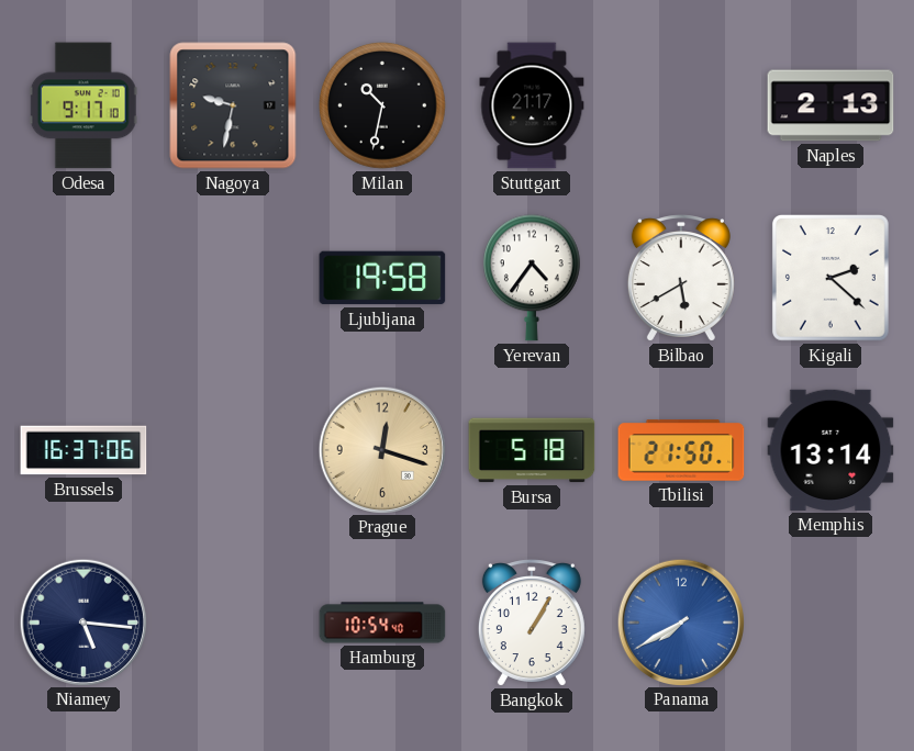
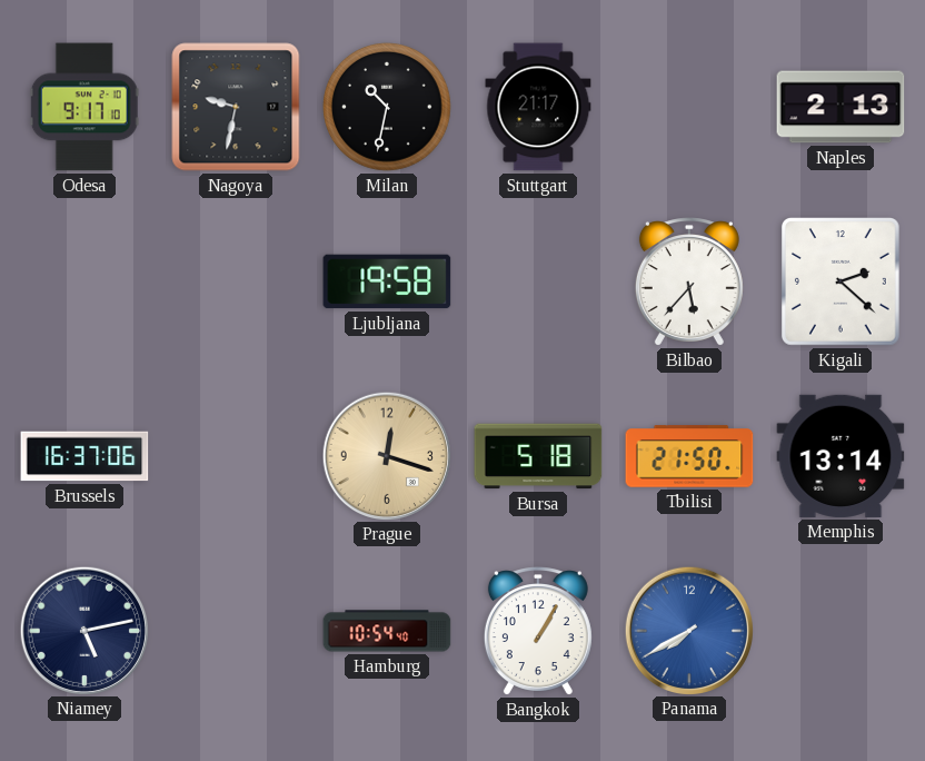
Yerevan: 4:36 -> none (533, 278)
Bilbao: 5:40 -> 5:37 (689, 281)
Niamey: 5:16 -> 5:13 (83, 630)
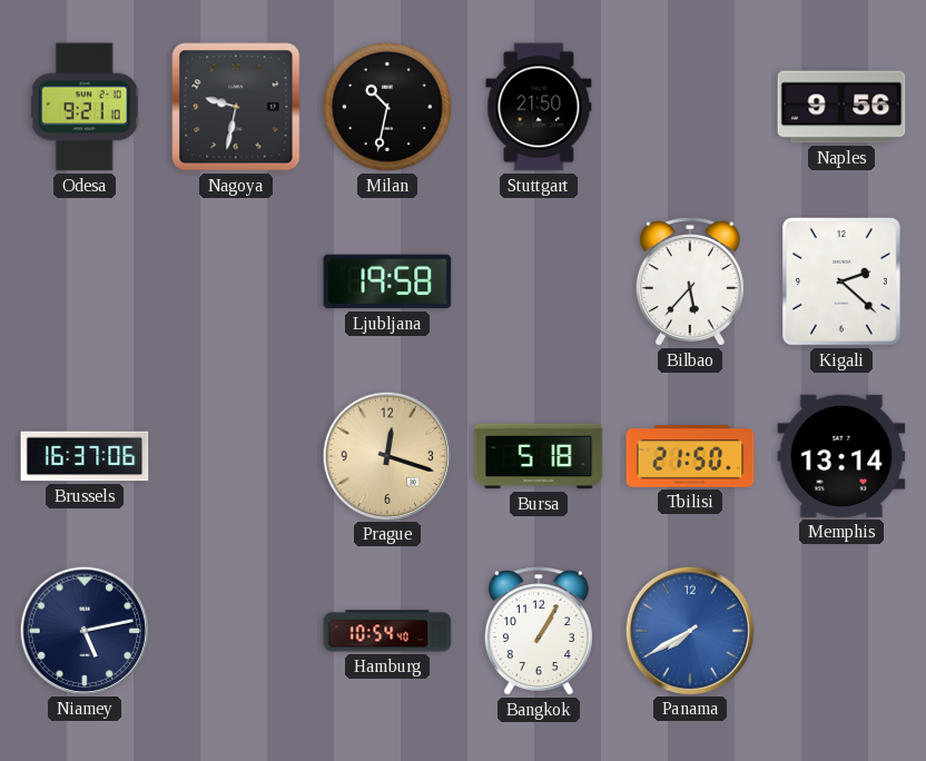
Odesa: 9:17 -> 9:21 (85, 107)
Stuttgart: 21:17 -> 21:50 (539, 107)
Naples: 2:13 -> 9:56 (841, 107)
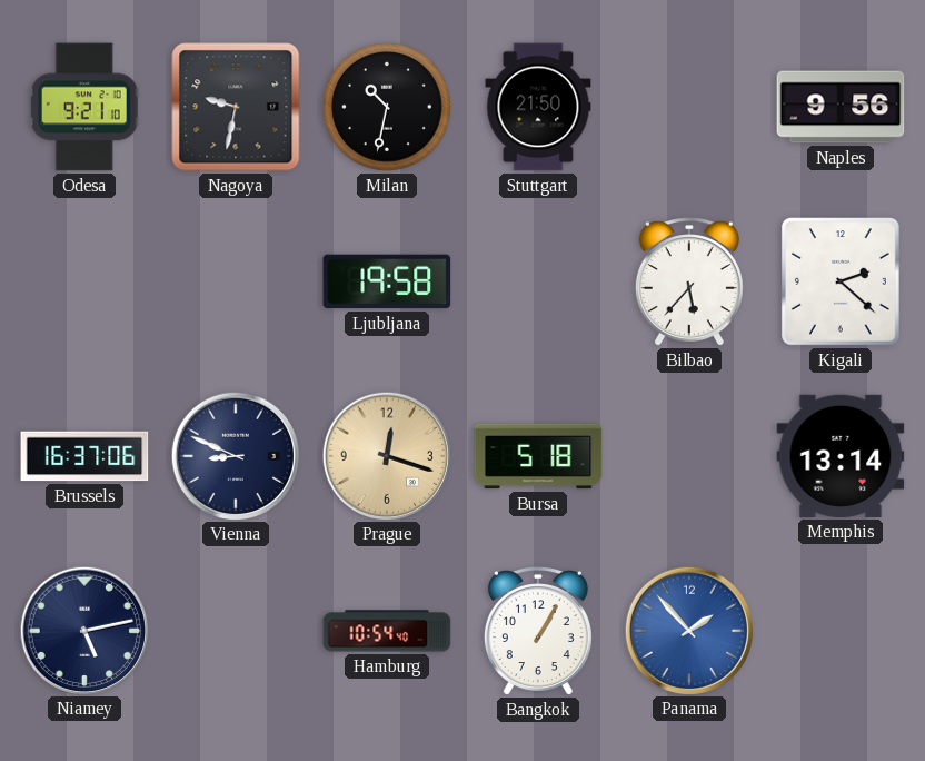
Vienna: none -> 8:49 (235, 455)
Tbilisi: 21:50 -> none (690, 456)
Panama: 7:40 -> 1:53 (688, 630)
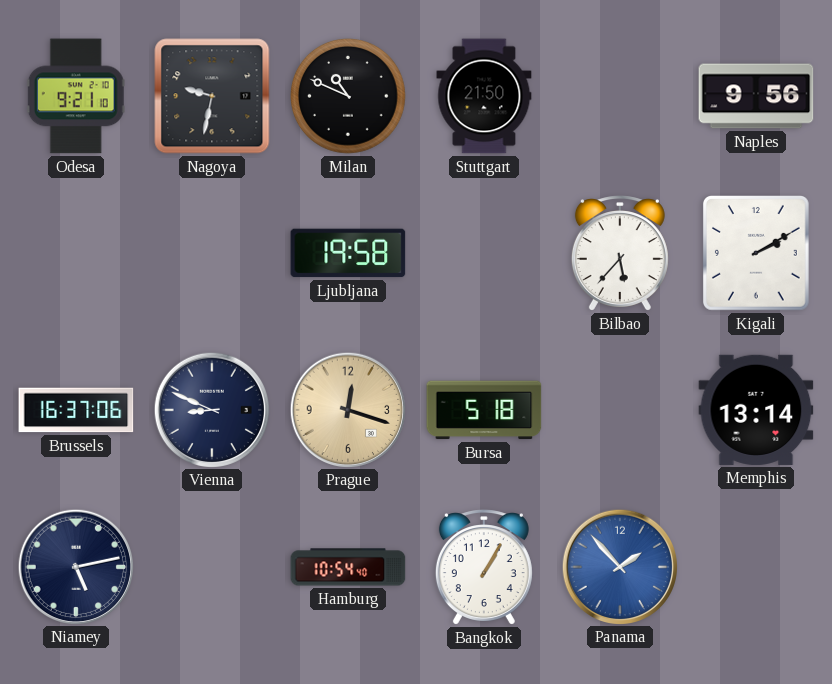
Milan: 10:32 -> 10:49 (348, 96)
Kigali: 2:22 -> 2:10 (756, 254)
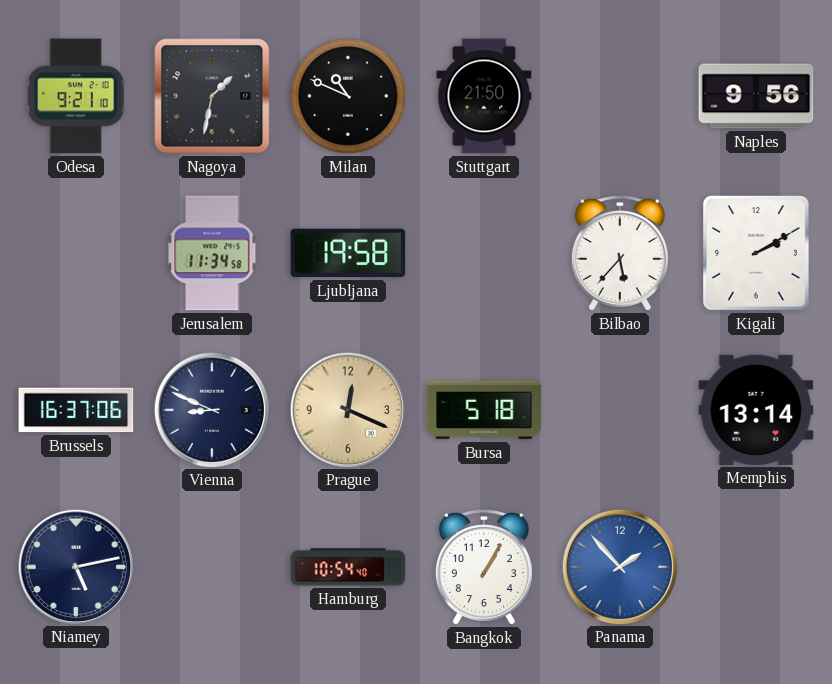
Nagoya: 9:32 -> 1:32 (212, 96)
Jerusalem: none -> 11:34 (212, 253)
Prague: 12:18 -> 12:19 (347, 409)
